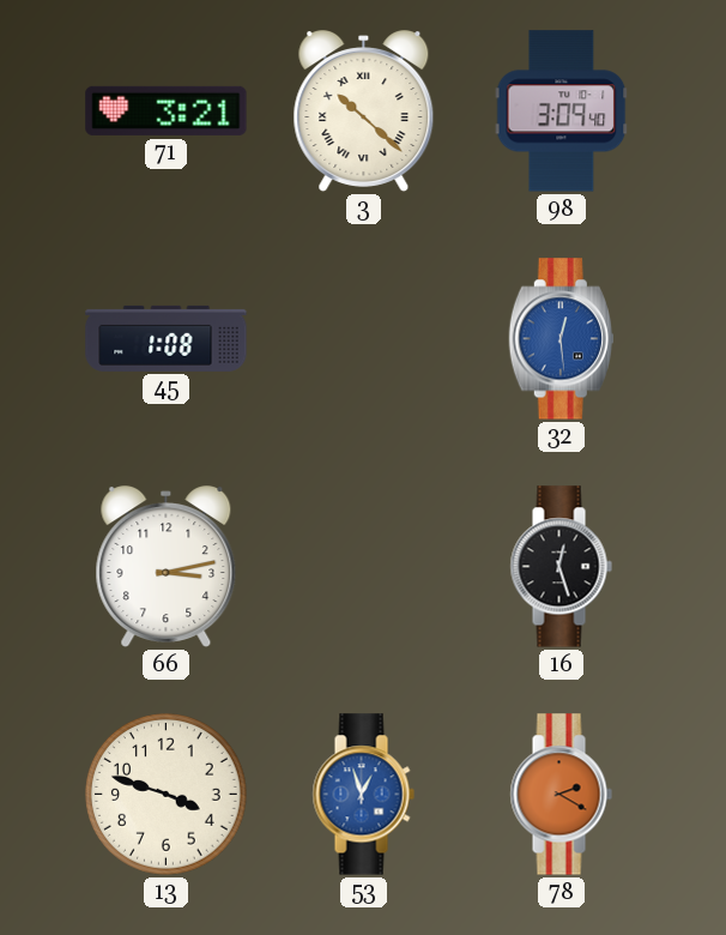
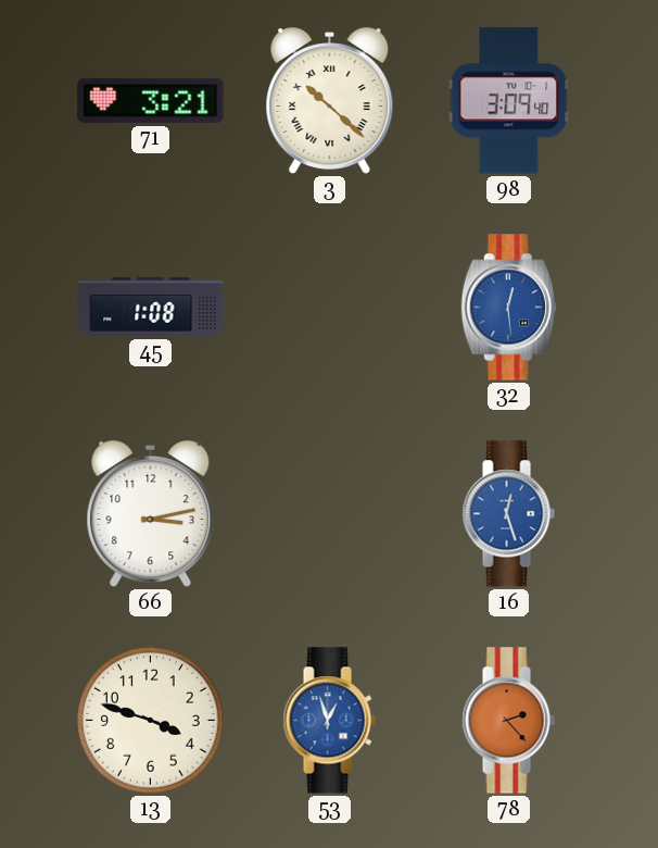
16 dial: black -> blue (508, 514)
78: 2:20 -> 2:23 (508, 721)
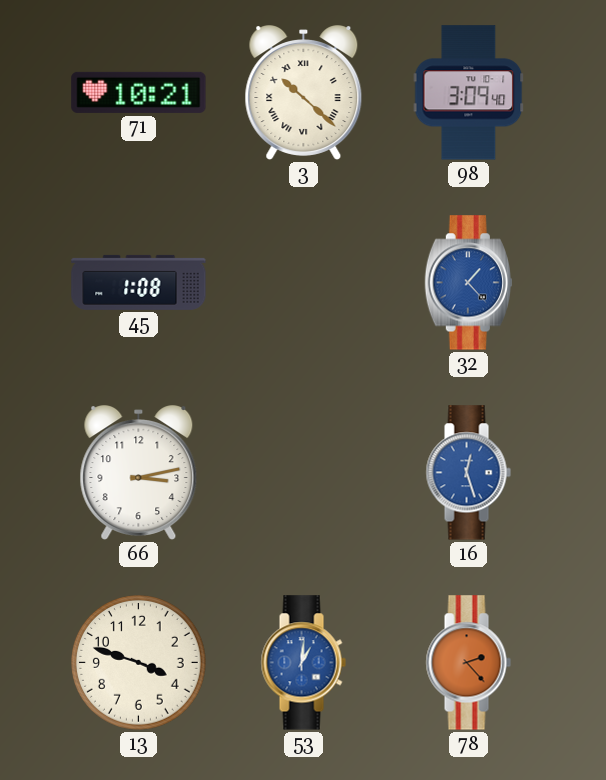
71: 3:21 -> 10:21 (139, 92)
32: 12:29 -> 1:23 (468, 283)
53: 12:57 -> 1:01 (303, 663)
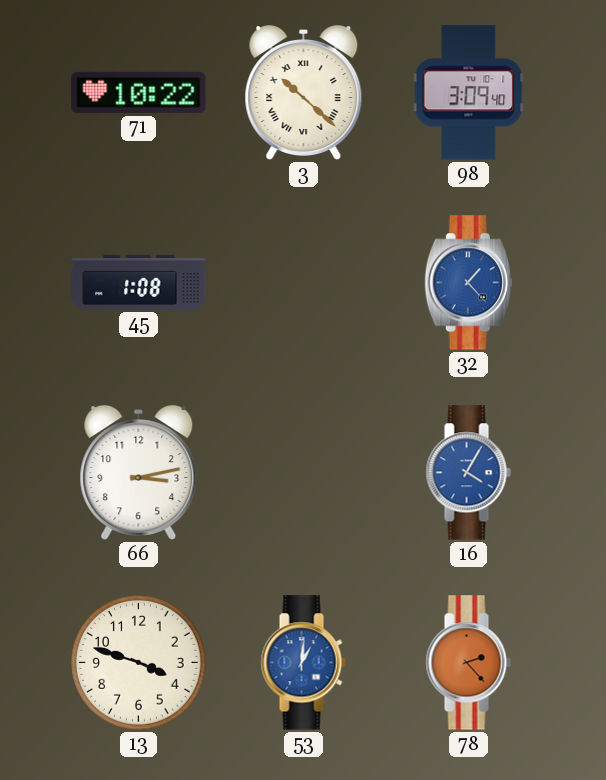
71: 10:21 -> 10:22 (139, 92)
16: 12:27 -> 4:05 (468, 473)
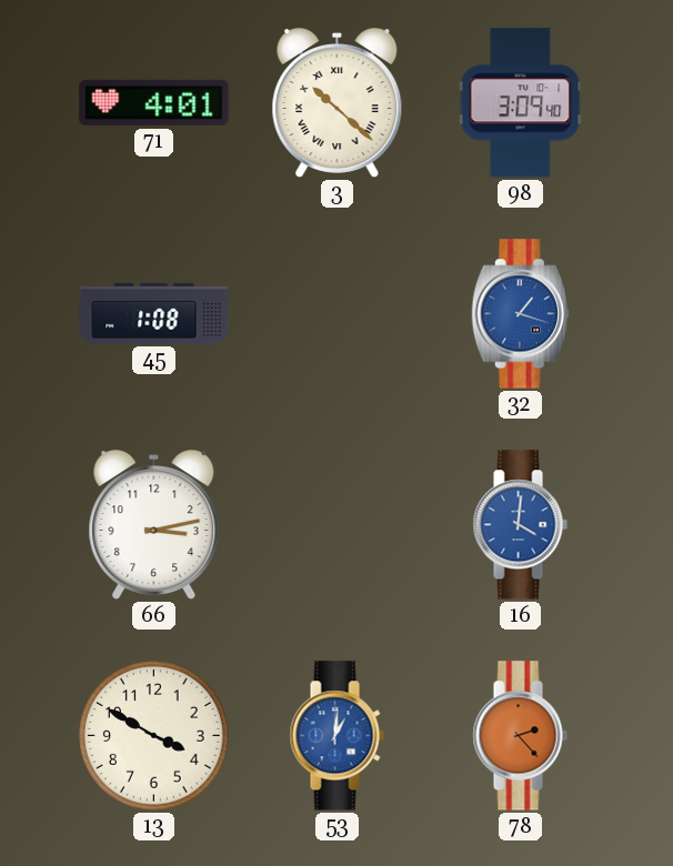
71: 10:22 -> 4:01 (154, 102)
32: 1:23 -> 1:18 (520, 314)
16: 4:05 -> 4:01 (520, 525)
13: 3:48 -> 3:50 (154, 736)
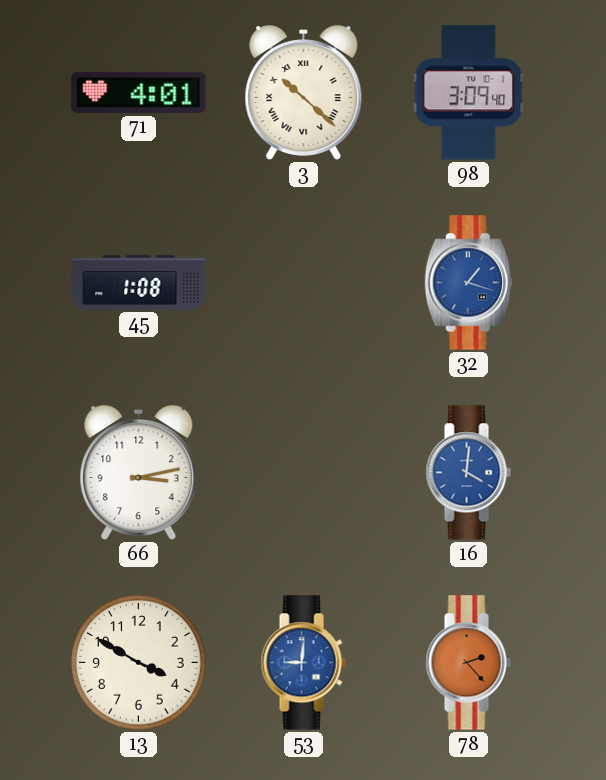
53: 1:01 -> 9:01 (303, 663)
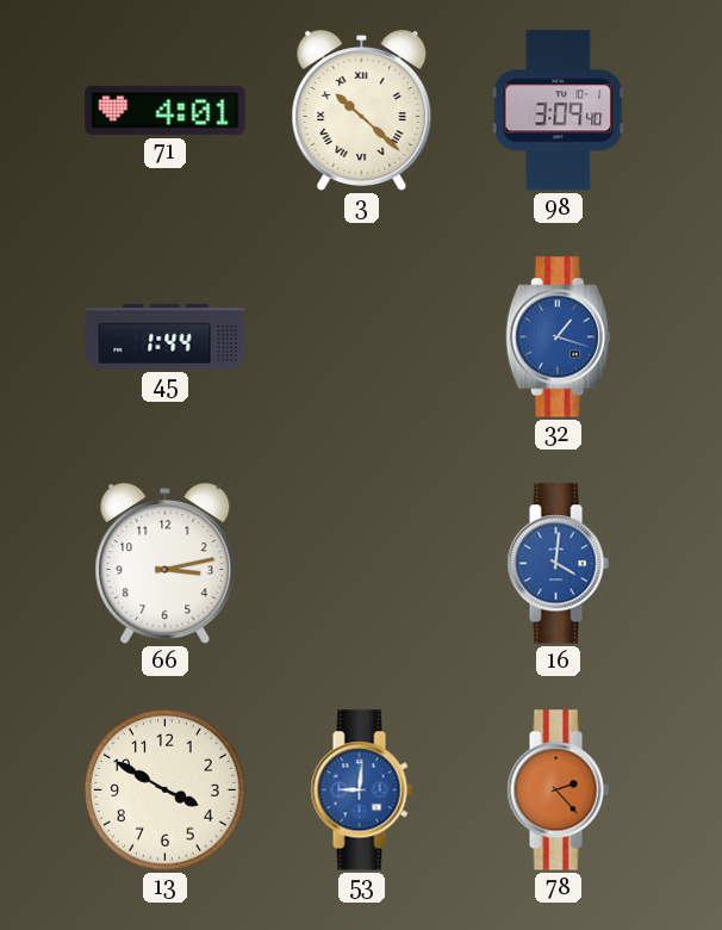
45: 1:08 -> 1:44 (166, 336)
